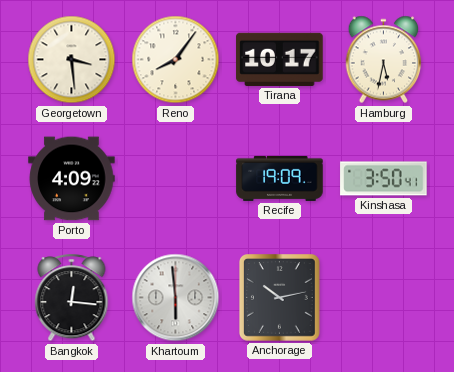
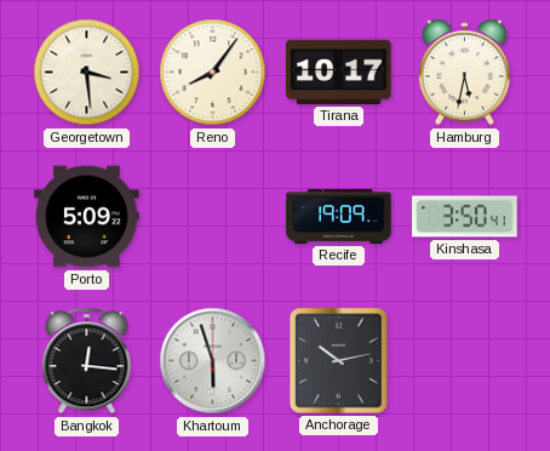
Porto: 4:09 -> 5:09 (87, 217)
Khartoum: 5:59 -> 5:57 (213, 361)
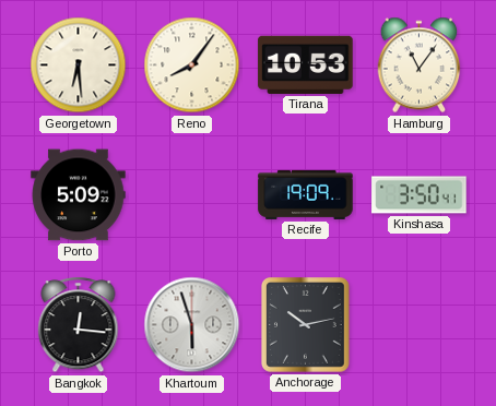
Georgetown: 3:29 -> 6:29 (79, 65)
Tirana: 10:17 -> 10:53 (306, 64)
Hamburg: 5:32 -> 11:06 (420, 65)
